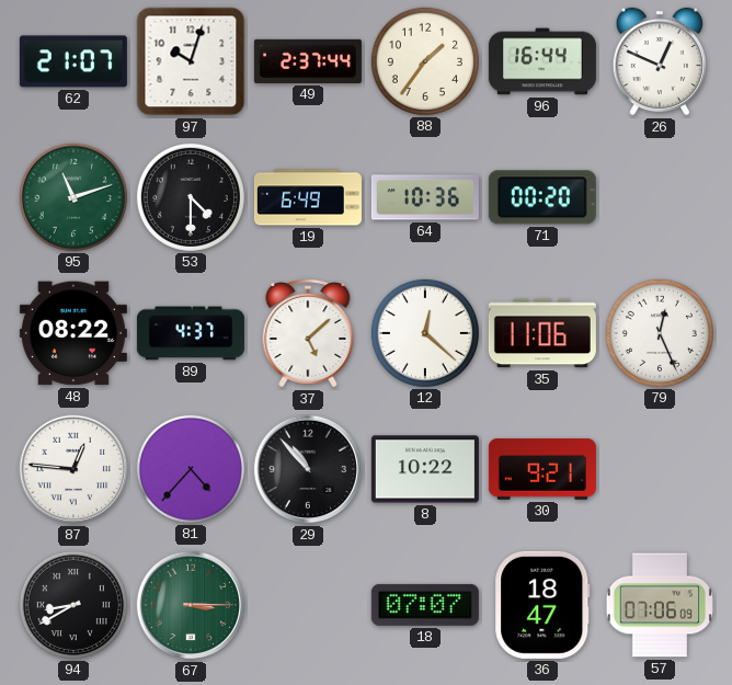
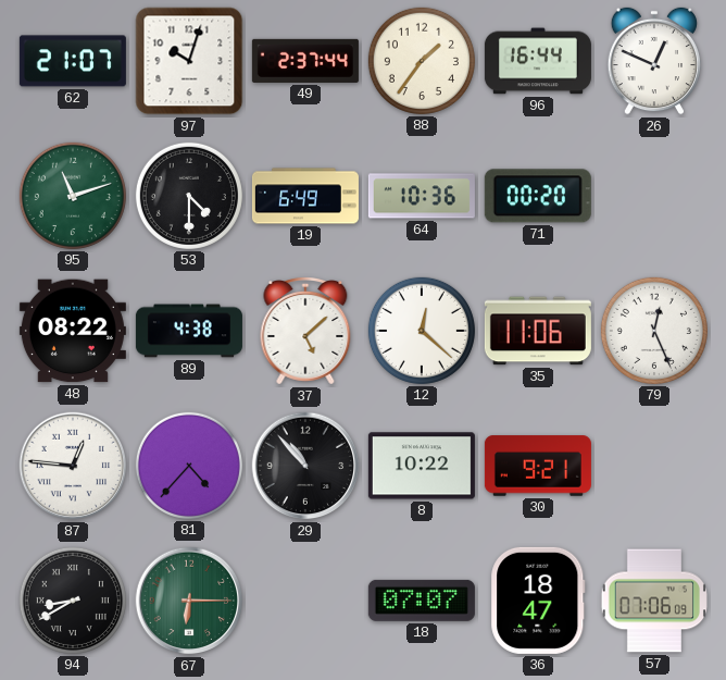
89: 4:37 -> 4:38 (189, 331)
67: 3:15 -> 6:15 (189, 601)
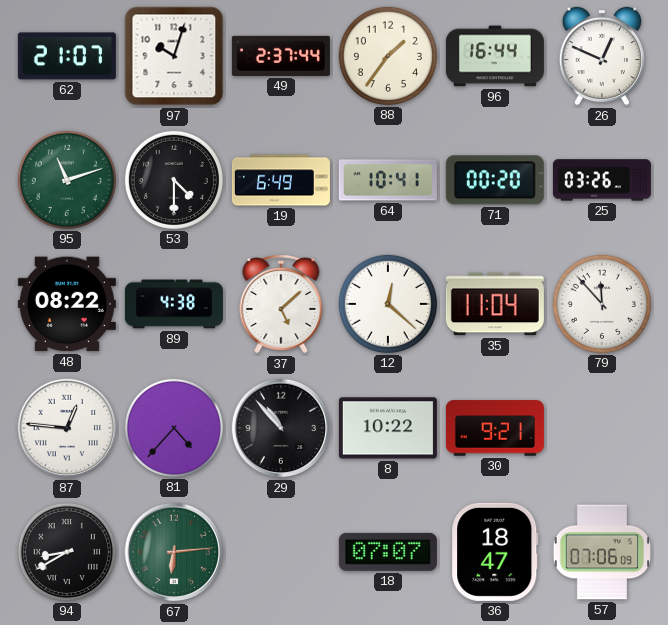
64: 10:36 -> 10:41 (388, 180)
25: none -> 03:26 (602, 180)
35: 11:06 -> 11:04 (495, 304)
79: 12:26 -> 11:53 (602, 304)
67: 6:15 -> 6:14 (174, 552)
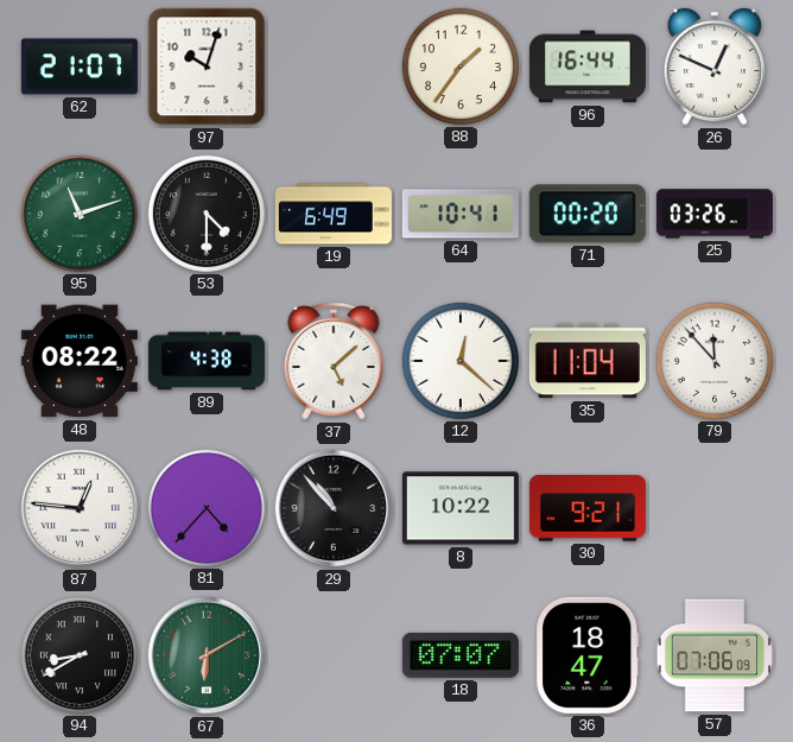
49: 2:37 -> none (281, 56)
67: 6:14 -> 6:10 (207, 655)
